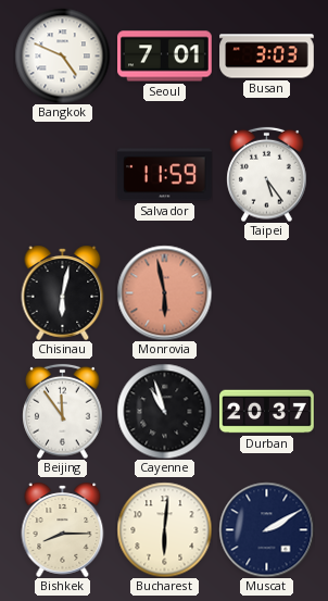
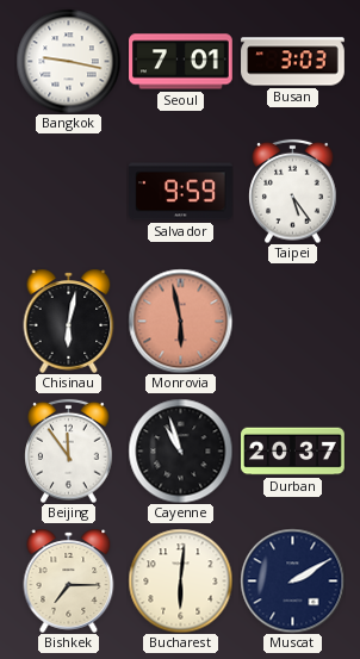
Bangkok: 4:49 -> 9:17 (68, 61)
Salvador: 11:59 -> 9:59 (181, 192)
Bishkek: 8:15 -> 7:15 (69, 580)
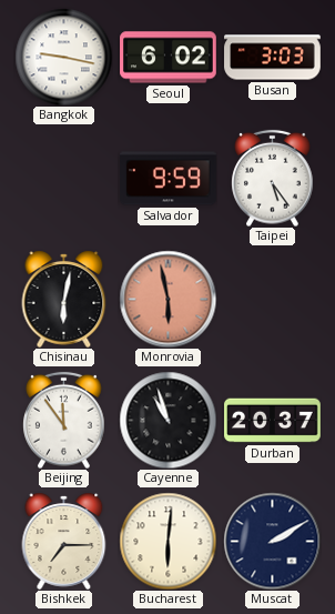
Seoul: 7:01 -> 6:02 (169, 58)
